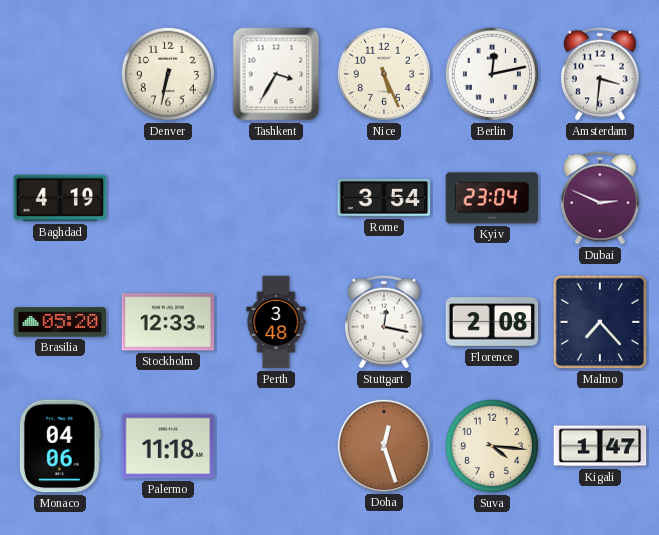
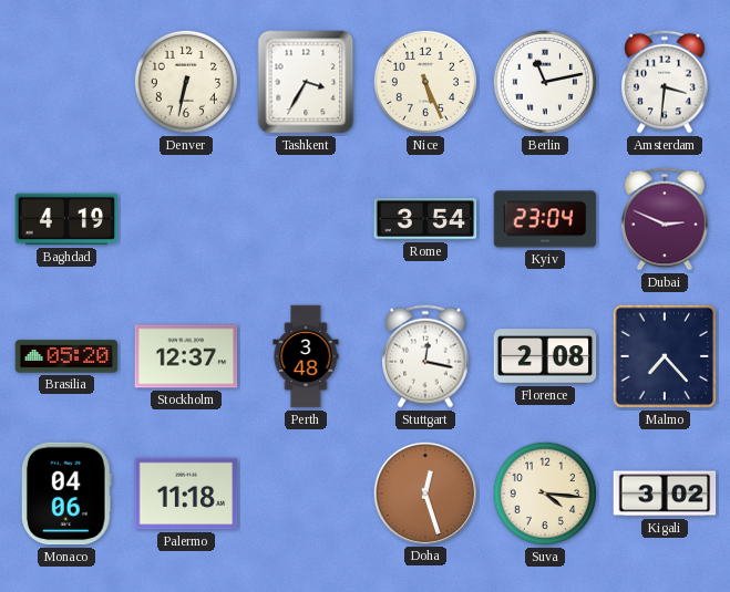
Berlin: 12:13 -> 11:13 (545, 82)
Stockholm: 12:33 -> 12:37 (186, 356)
Kigali: 1:47 -> 3:02 (665, 494)
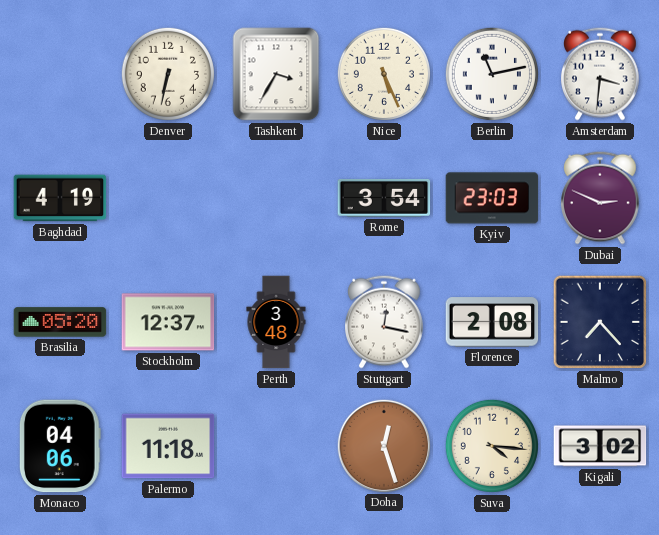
Kyiv: 23:04 -> 23:03 (492, 198)
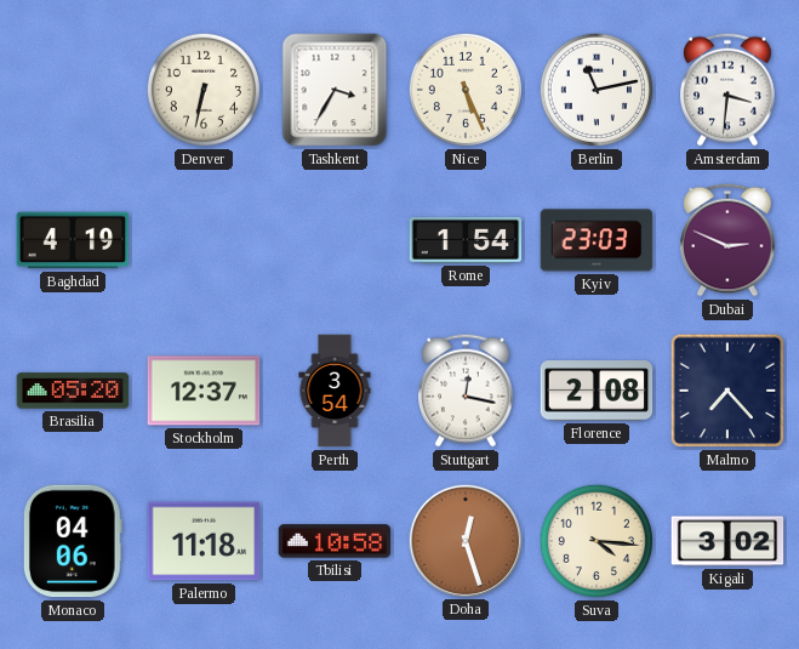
Rome: 3:54 -> 1:54 (466, 241)
Perth: 3:48 -> 3:54 (335, 391)
Tbilisi: none -> 10:58 (335, 541)
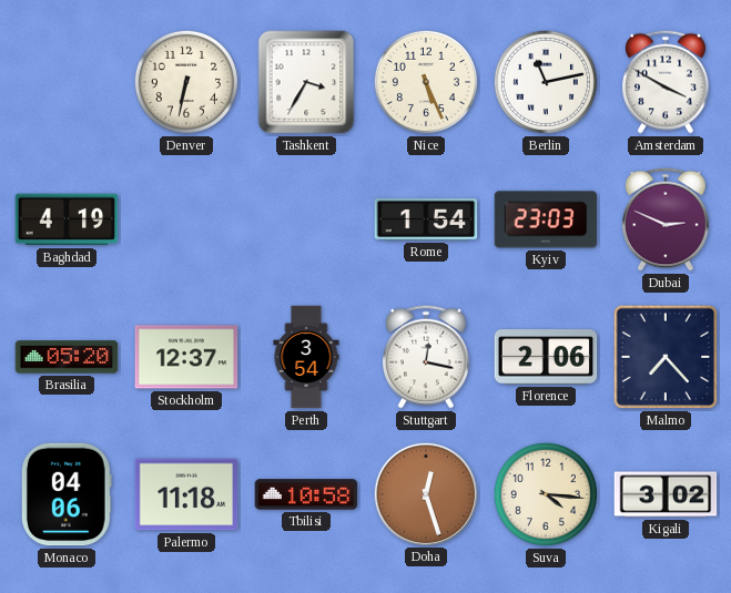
Amsterdam: 3:31 -> 3:50 (667, 82)
Florence: 2:08 -> 2:06 (546, 357)
